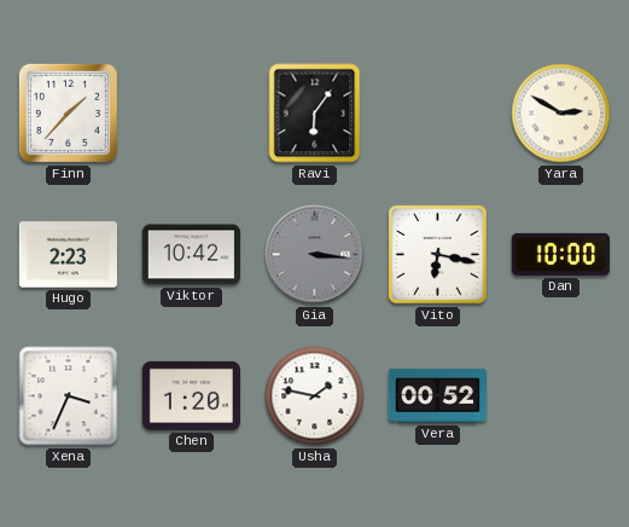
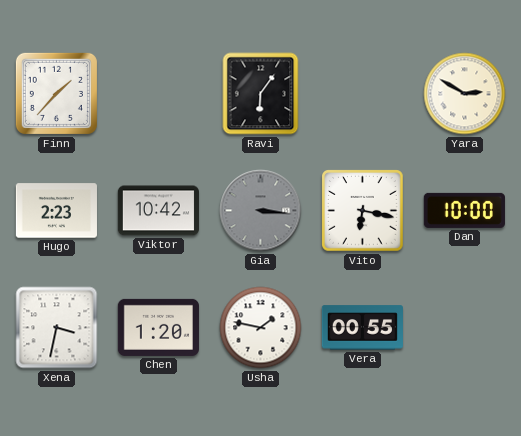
Xena: 3:34 -> 3:32 (57, 328)
Vera: 00:52 -> 00:55 (362, 328)
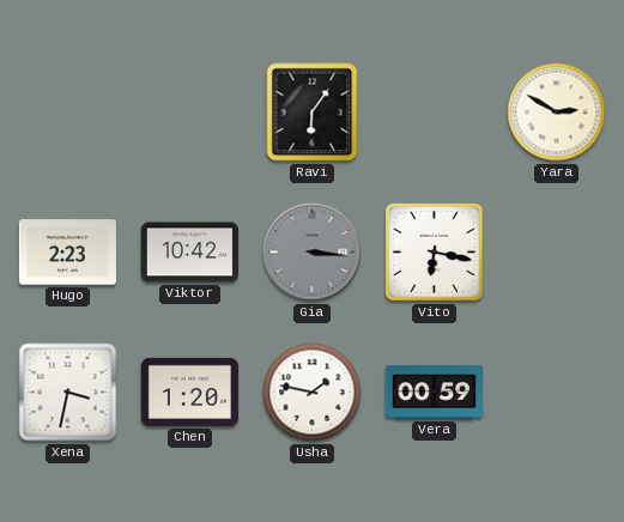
Finn: 1:37 -> none (56, 93)
Dan: 10:00 -> none (464, 210)
Vera: 00:55 -> 00:59 (434, 393)
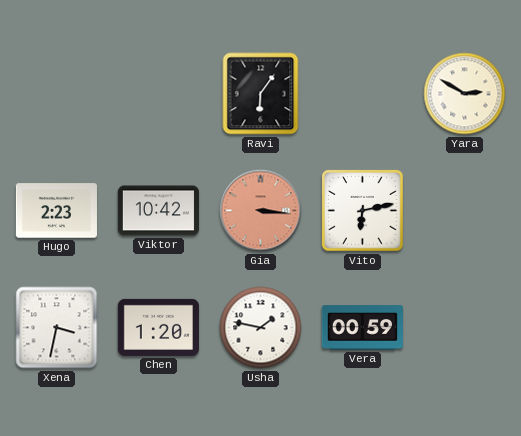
Gia dial: grey -> salmon (261, 211)
Vito: 6:17 -> 6:13 (363, 211)
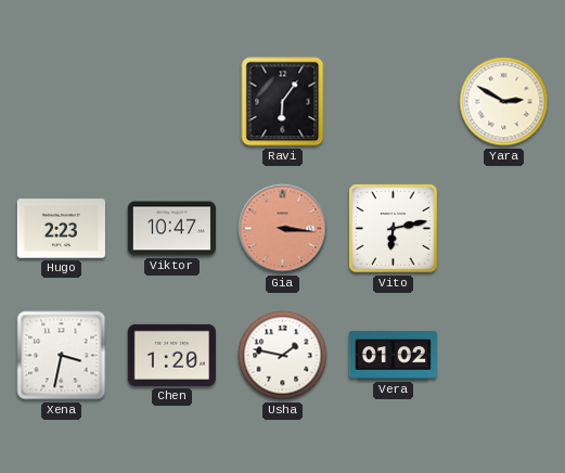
Viktor: 10:42 -> 10:47 (171, 229)
Vera: 00:59 -> 01:02 (393, 356)
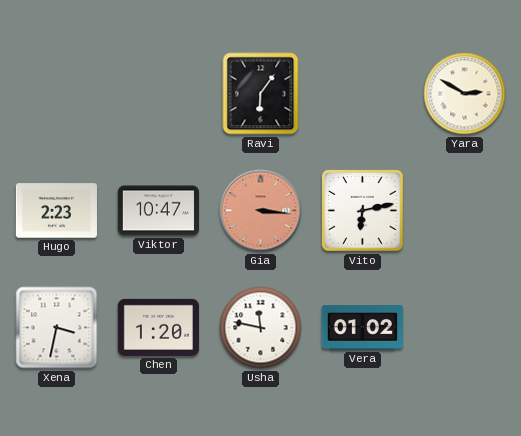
Usha: 1:47 -> 11:47 (261, 328)
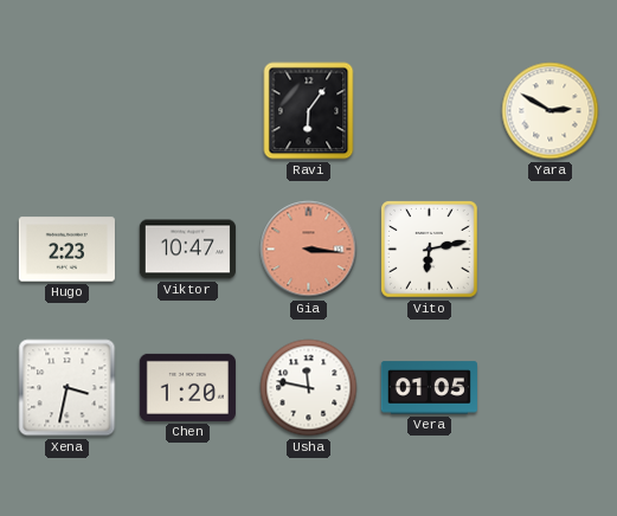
Vera: 01:02 -> 01:05 (429, 388)
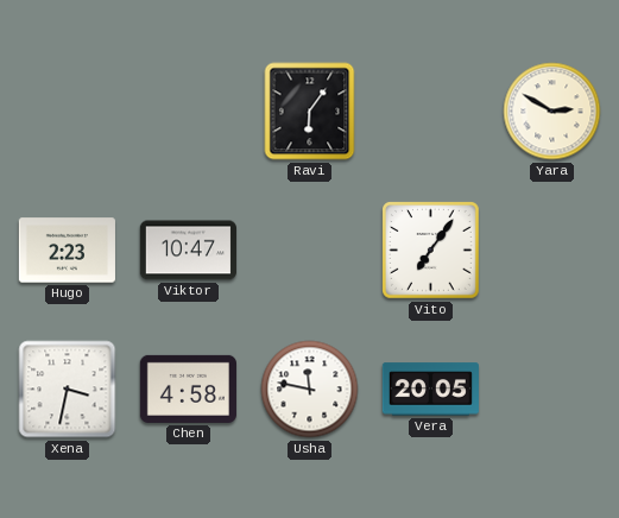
Gia: 3:16 -> none (309, 250)
Vito: 6:13 -> 7:06 (431, 251)
Chen: 1:20 -> 4:58 (188, 389)
Vera: 01:05 -> 20:05 (430, 390)
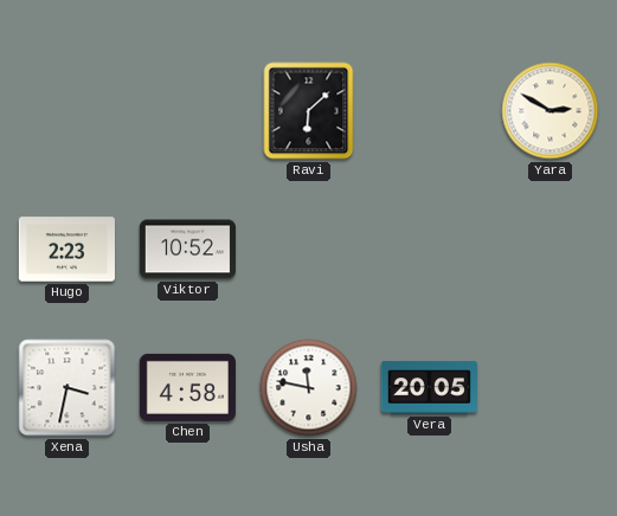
Ravi: 6:06 -> 6:08 (309, 111)
Viktor: 10:47 -> 10:52 (187, 250)
Vito: 7:06 -> none (431, 251)
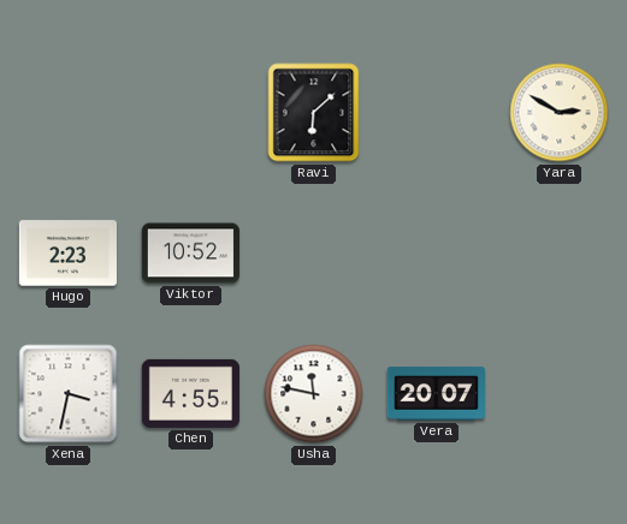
Chen: 4:58 -> 4:55 (190, 393)
Vera: 20:05 -> 20:07 (436, 394)
